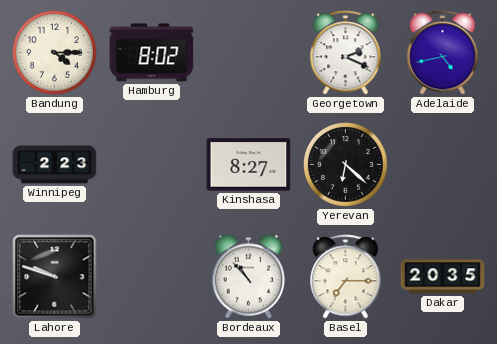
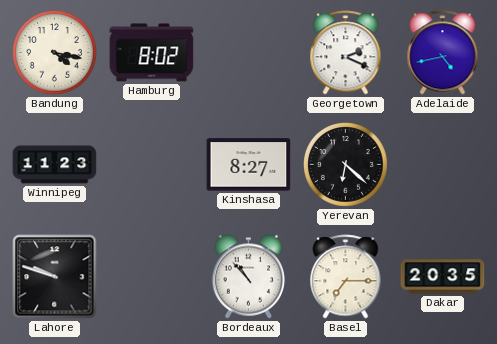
Bandung: 4:15 -> 4:17 (55, 53)
Winnipeg: 2:23 -> 11:23 (55, 165)
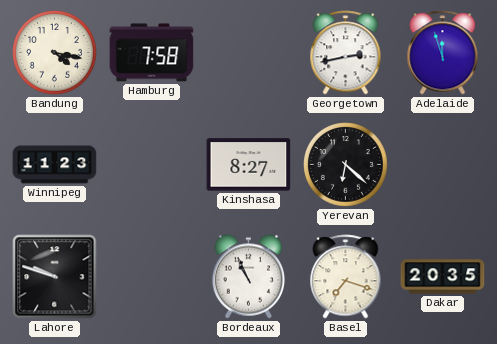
Hamburg: 8:02 -> 7:58 (152, 53)
Georgetown: 2:19 -> 2:43 (346, 53)
Adelaide: 4:43 -> 11:57 (443, 53)
Bordeaux: 10:53 -> 10:56 (249, 277)
Basel: 7:15 -> 7:18 (346, 277)
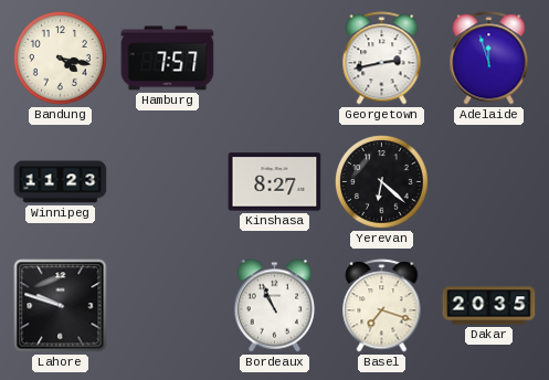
Hamburg: 7:58 -> 7:57 (168, 59)
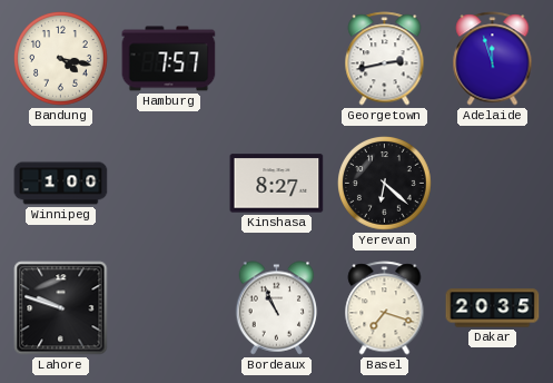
Winnipeg: 11:23 -> 1:00 (61, 184)
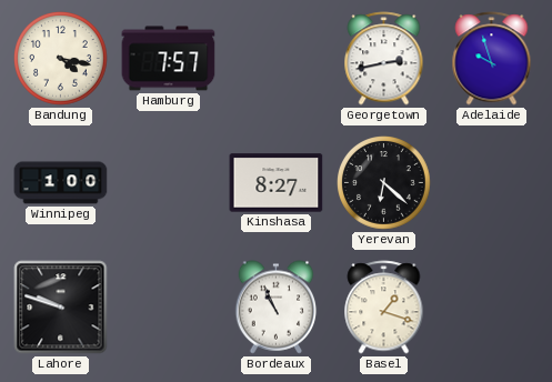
Adelaide: 11:57 -> 9:57 (492, 59)
Basel: 7:18 -> 1:18 (384, 308)
Dakar: 20:35 -> none (493, 308)
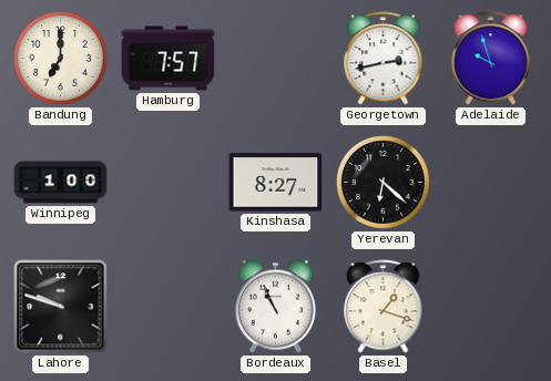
Bandung: 4:17 -> 7:00 (61, 59)
